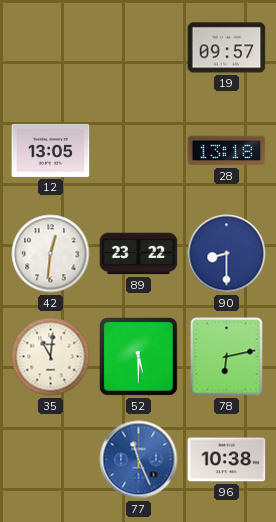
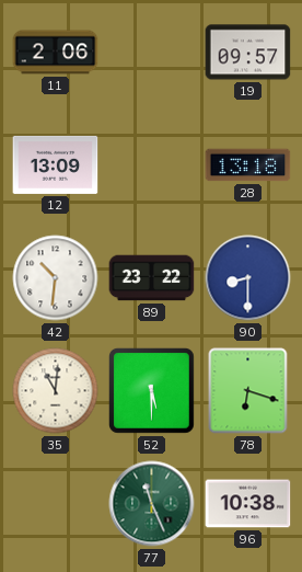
11: none -> 2:06 (56, 53)
12: 13:05 -> 13:09 (56, 164)
42: 12:31 -> 10:31 (56, 278)
78: 6:13 -> 6:18 (248, 391)
77 dial: blue -> green (152, 504)
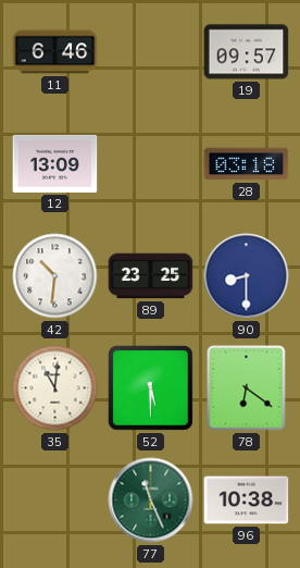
11: 2:06 -> 6:46 (55, 52)
28: 13:18 -> 03:18 (247, 164)
89: 23:22 -> 23:25 (151, 276)
78: 6:18 -> 6:21 (247, 388)
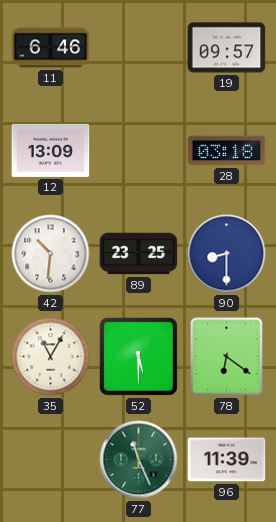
35: 11:01 -> 11:05 (51, 357)
96: 10:38 -> 11:39 (227, 460)
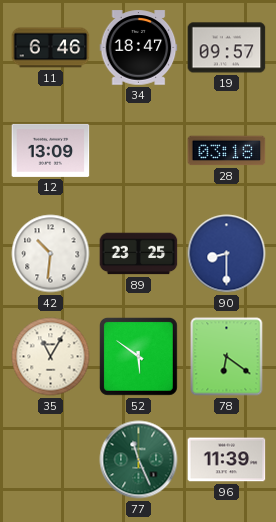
34: none -> 18:47 (139, 48)
52: 5:30 -> 5:51 (139, 357)
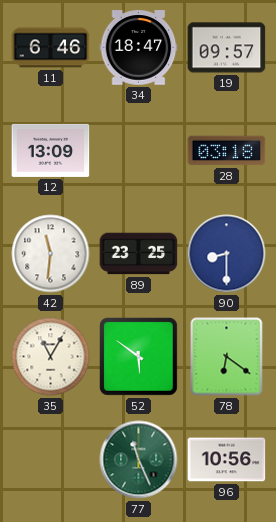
42: 10:31 -> 11:31 (51, 254)
96: 11:39 -> 10:56 (227, 460)
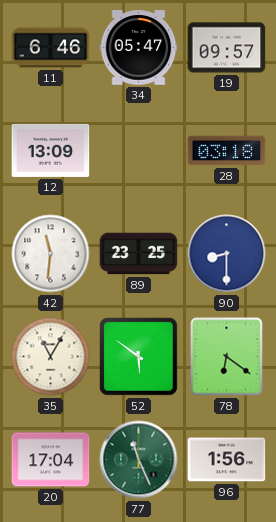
34: 18:47 -> 05:47 (139, 48)
20: none -> 17:04 (51, 460)
96: 10:56 -> 1:56 (227, 460)
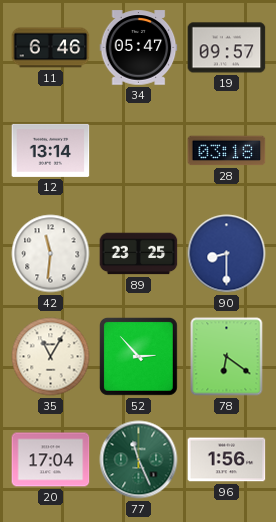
12: 13:09 -> 13:14 (51, 150)
52: 5:51 -> 2:53 (139, 357)
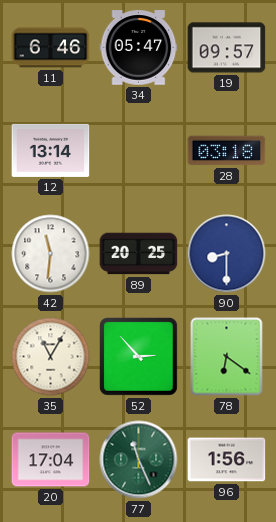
89: 23:25 -> 20:25 (139, 254)
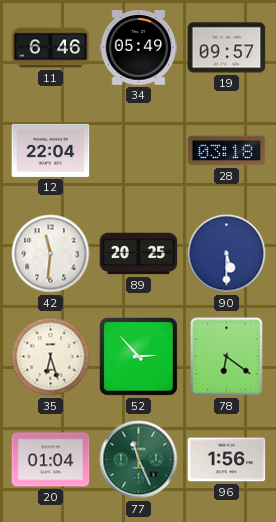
34: 05:47 -> 05:49 (139, 48)
12: 13:14 -> 22:04 (51, 150)
90: 8:30 -> 5:30 (227, 254)
35: 11:05 -> 6:27 (51, 357)
20: 17:04 -> 01:04 (51, 460)
